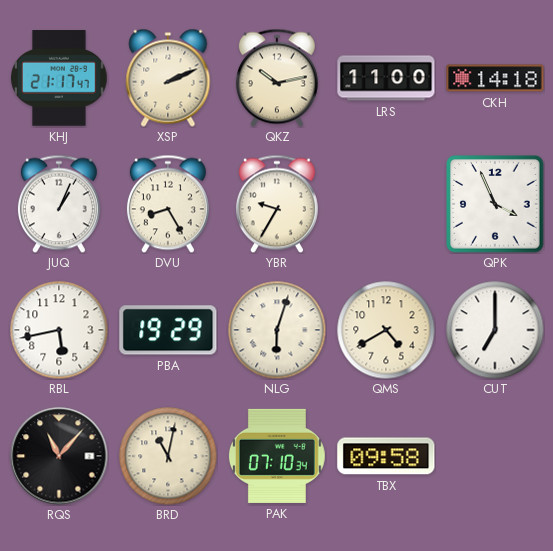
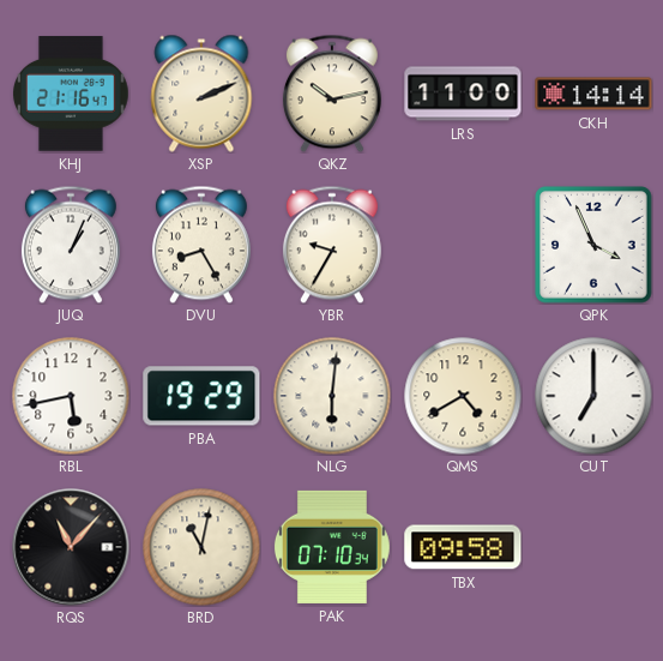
KHJ: 21:17 -> 21:16 (72, 94)
CKH: 14:18 -> 14:14 (593, 94)
NLG: 6:03 -> 6:01 (332, 396)
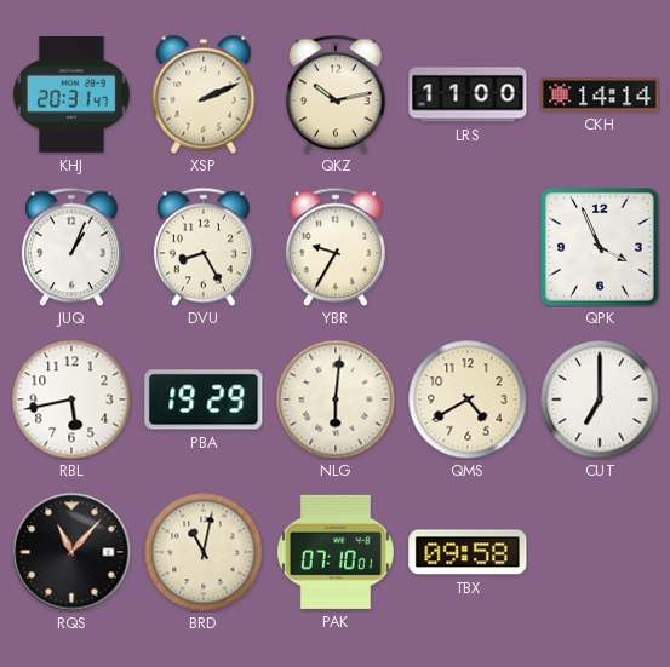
KHJ: 21:16 -> 20:31 (73, 94)
PAK: 07:10:34 -> 07:10:01 (336, 552)
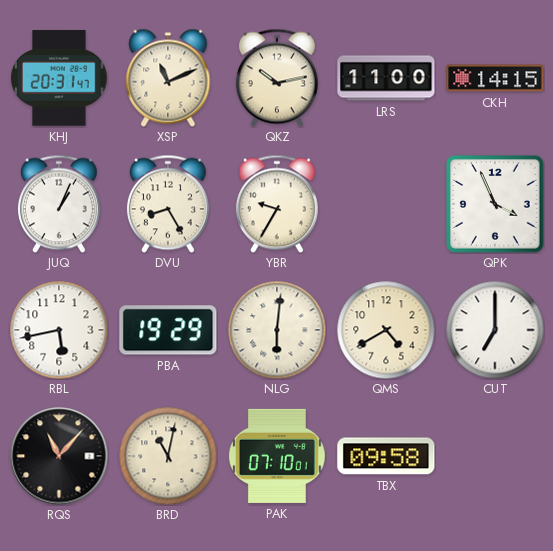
XSP: 2:11 -> 11:11 (168, 78)
CKH: 14:14 -> 14:15 (495, 78)
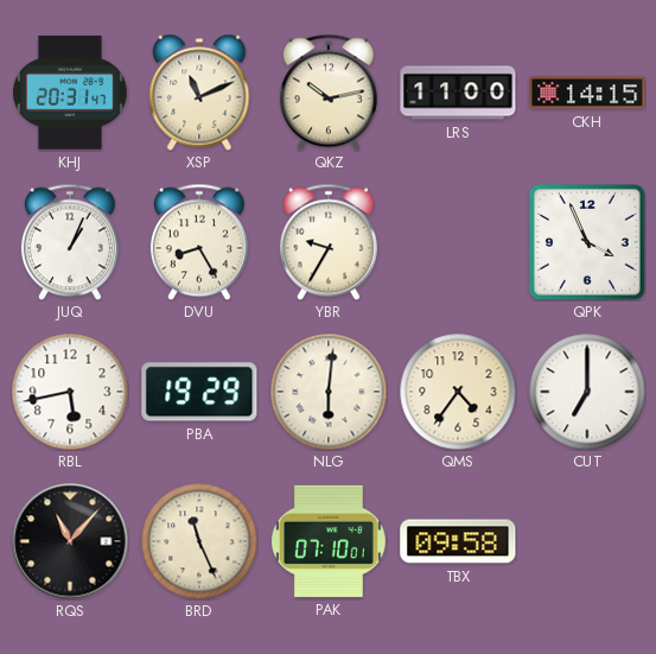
QMS: 4:40 -> 4:36 (458, 392)
BRD: 11:02 -> 11:26 (199, 541)
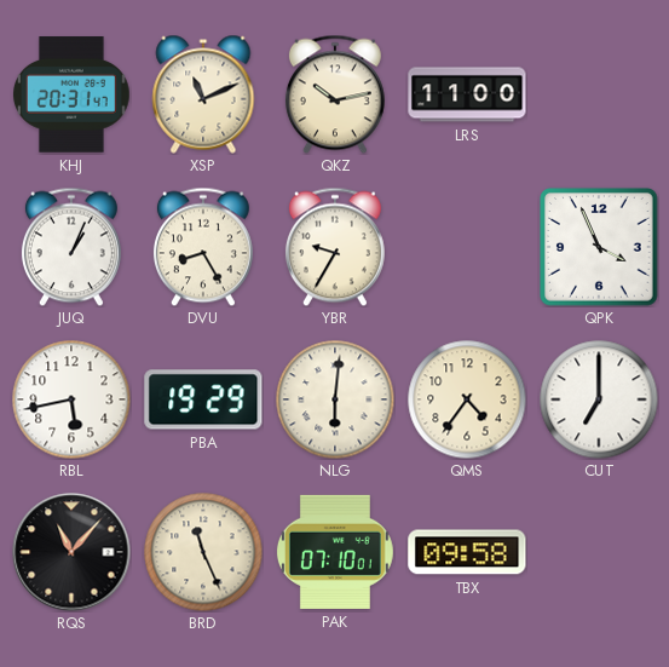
CKH: 14:15 -> none (587, 93)
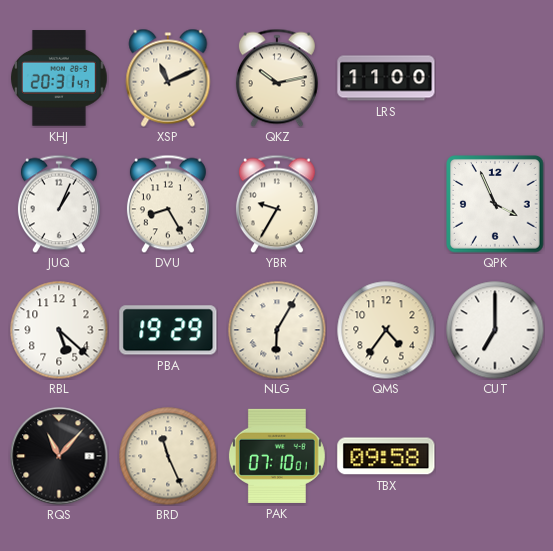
RBL: 5:43 -> 5:22 (59, 330)
NLG: 6:01 -> 6:05 (277, 330)
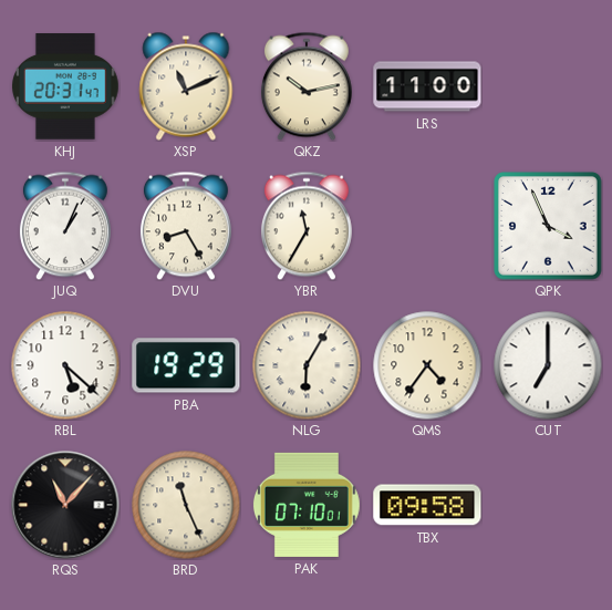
YBR: 9:35 -> 11:35 (307, 226)
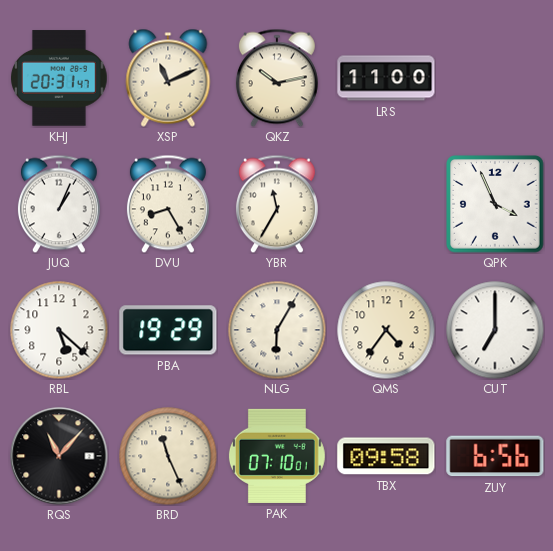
ZUY: none -> 6:56 (495, 456)
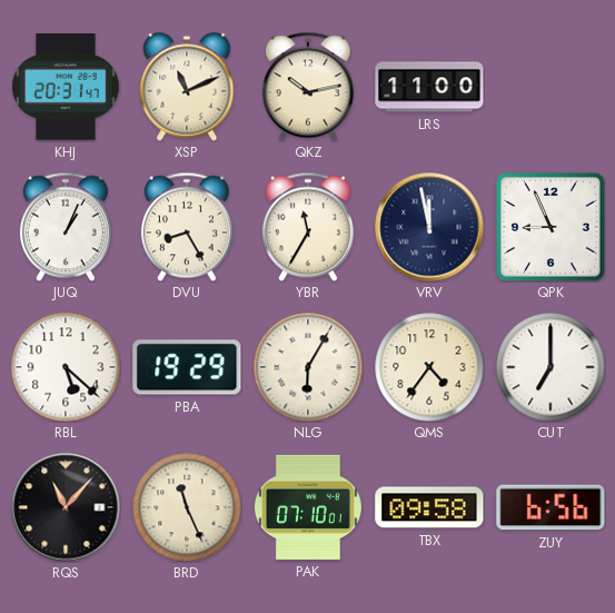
VRV: none -> 11:58 (429, 227)
QPK: 3:56 -> 8:56 (550, 227)
